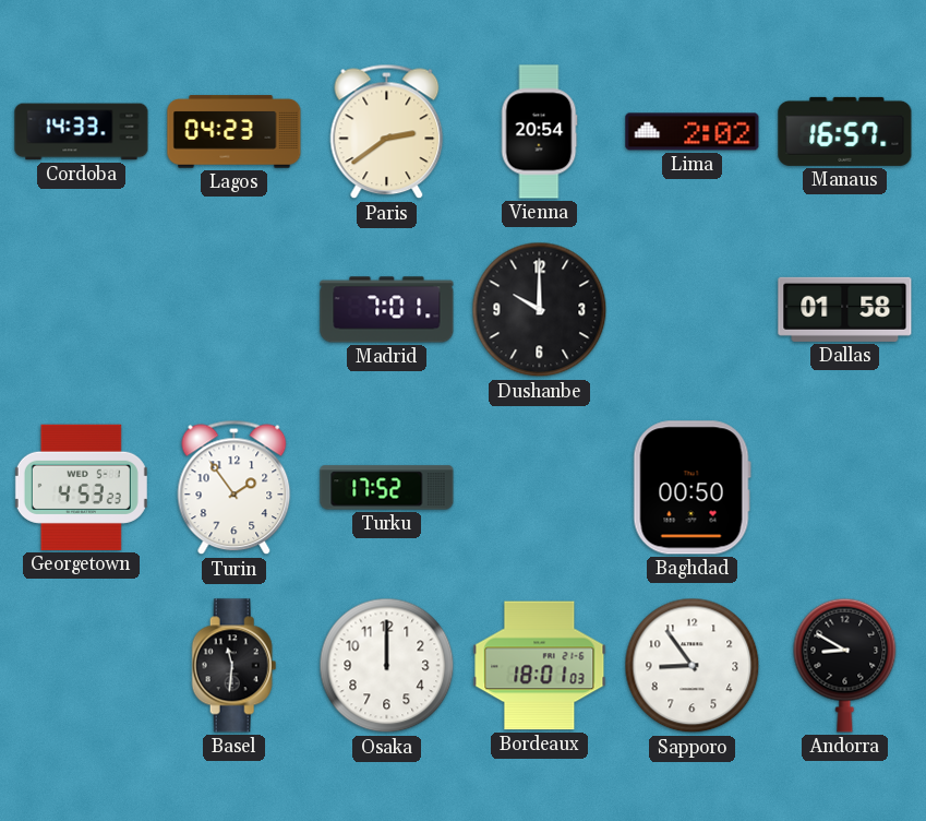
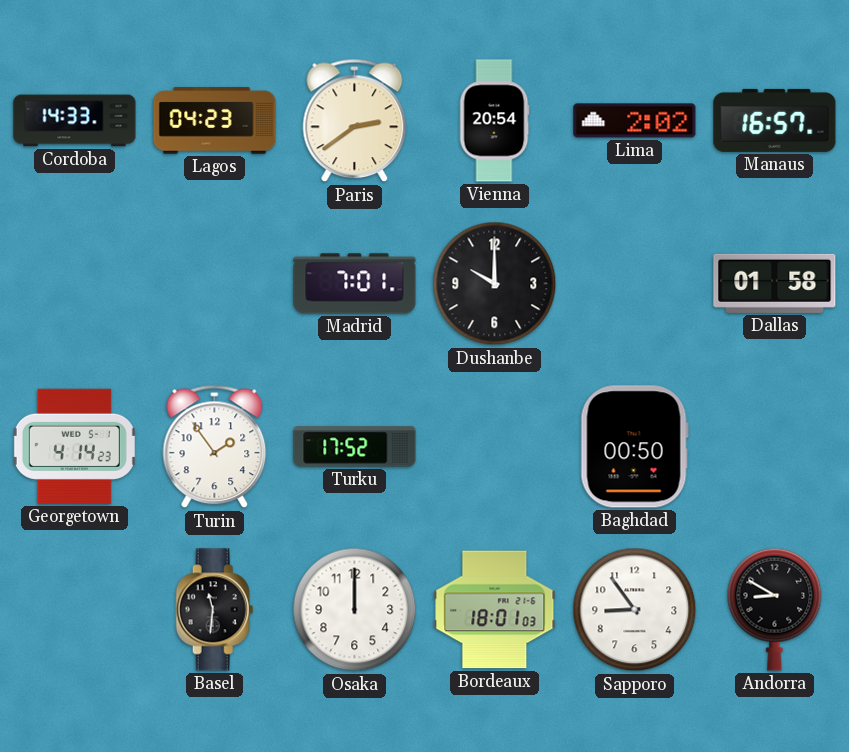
Georgetown: 4:53 -> 4:14 (74, 446)
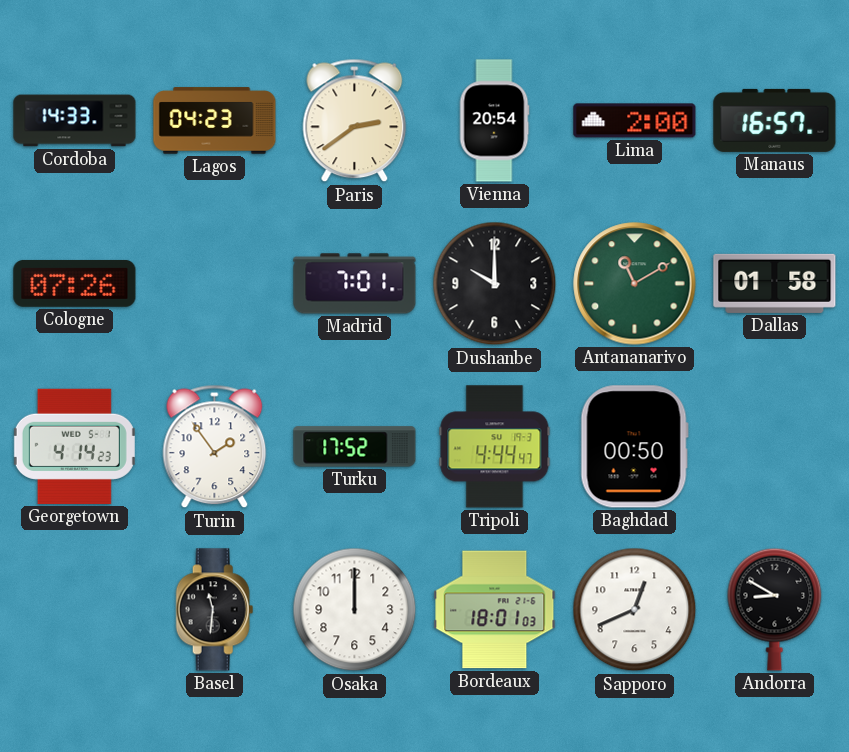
Lima: 2:02 -> 2:00 (635, 121)
Cologne: none -> 07:26 (75, 283)
Antananarivo: none -> 11:10 (635, 284)
Tripoli: none -> 4:44 (495, 447)
Sapporo: 8:54 -> 12:41 (635, 610)
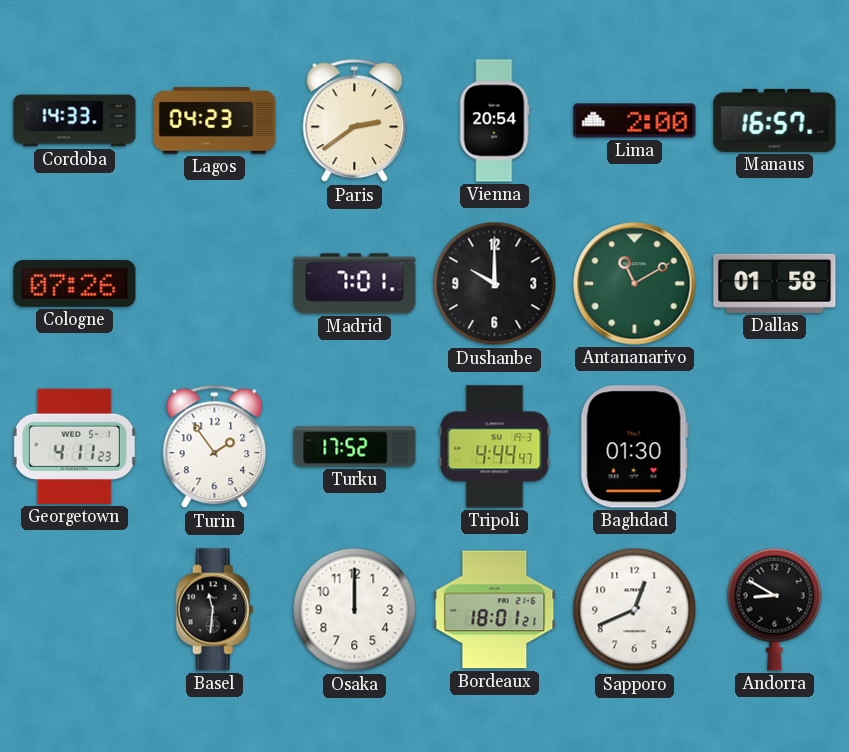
Georgetown: 4:14 -> 4:11 (74, 446)
Baghdad: 00:50 -> 01:30 (634, 447)
Bordeaux: 18:01:03 -> 18:01:21 (495, 610)
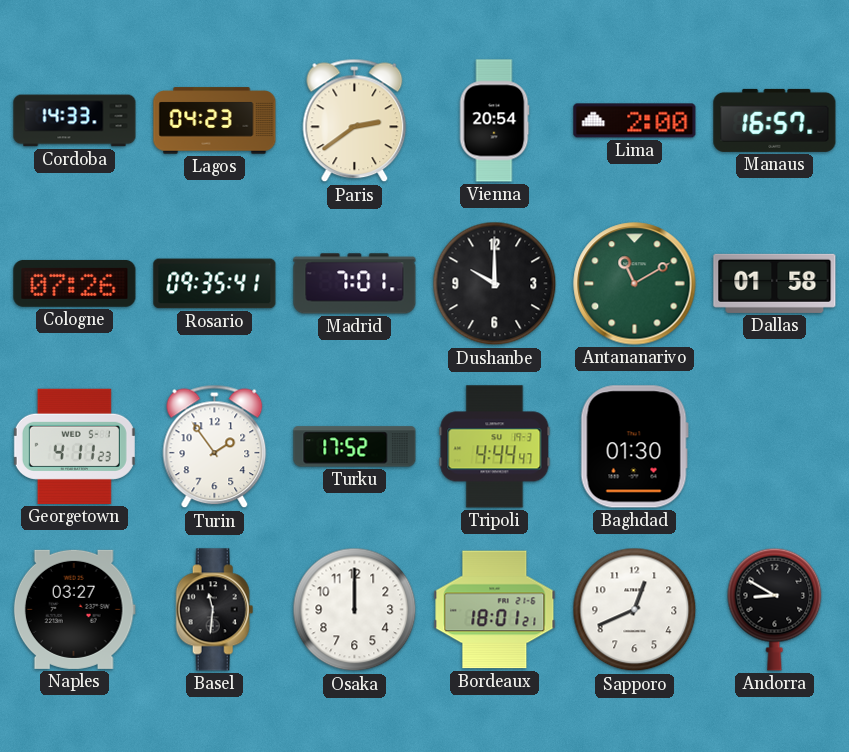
Rosario: none -> 09:35 (215, 284)
Naples: none -> 03:27 (74, 609)
